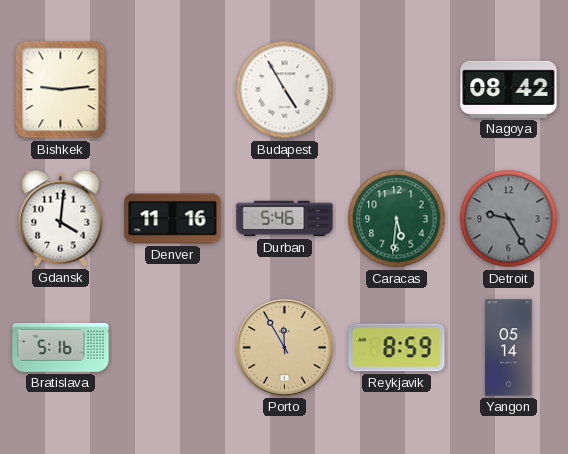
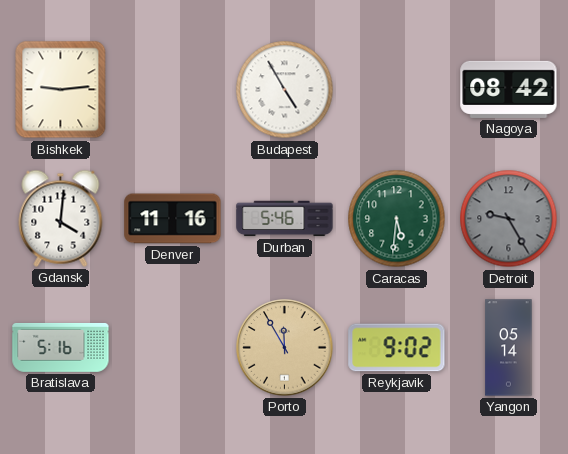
Reykjavik: 8:59 -> 9:02 (397, 348)
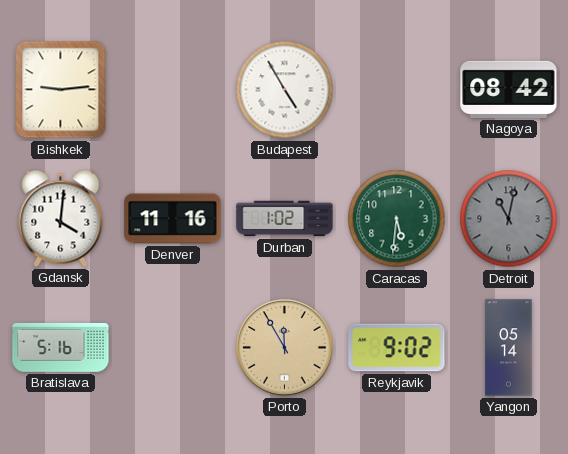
Durban: 5:46 -> 1:02 (285, 219)
Detroit: 9:25 -> 11:02 (509, 219)
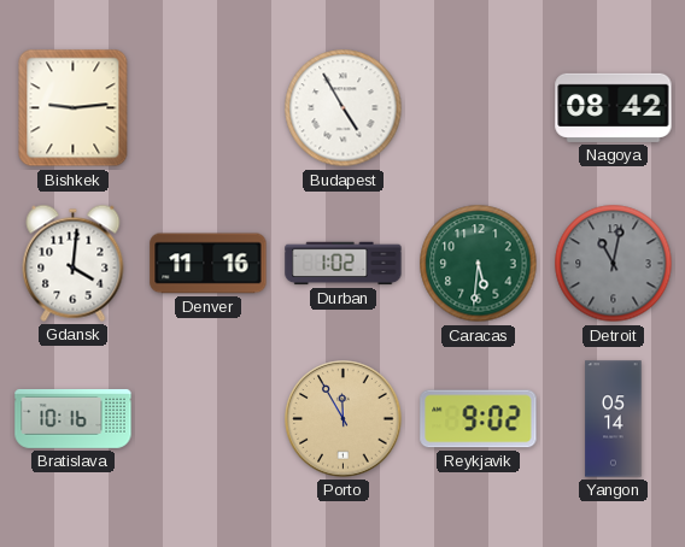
Bratislava: 5:16 -> 10:16 (74, 418)
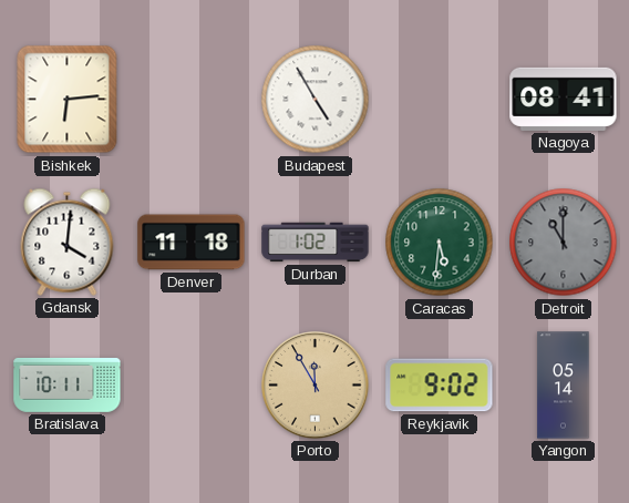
Bishkek: 9:14 -> 6:14 (68, 100)
Nagoya: 08:42 -> 08:41 (564, 99)
Denver: 11:16 -> 11:18 (192, 243)
Detroit: 11:02 -> 11:00 (564, 243)
Bratislava: 10:16 -> 10:11 (68, 384)
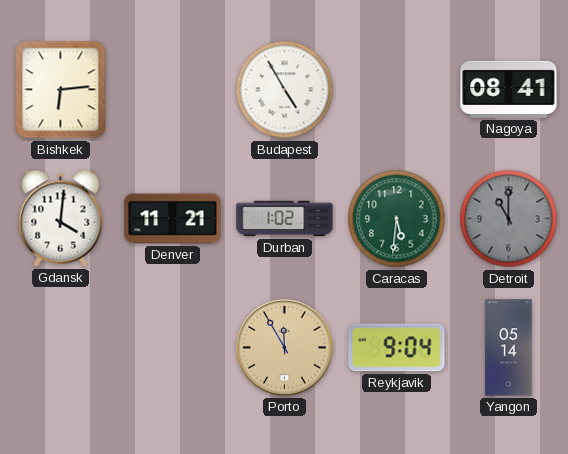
Denver: 11:18 -> 11:21 (173, 219)
Bratislava: 10:11 -> none (68, 384)
Reykjavik: 9:02 -> 9:04 (397, 348)
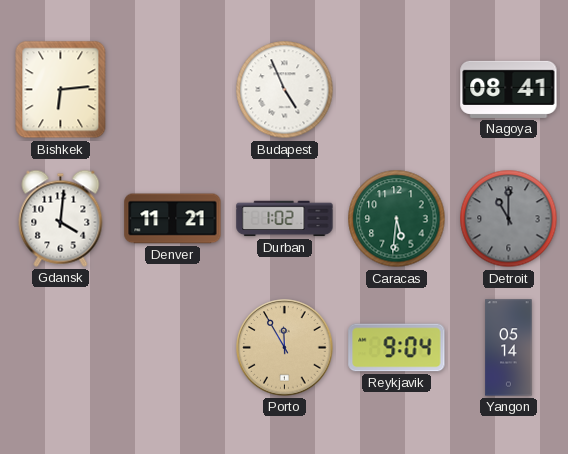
Budapest: 4:55 -> 4:56 (285, 90)
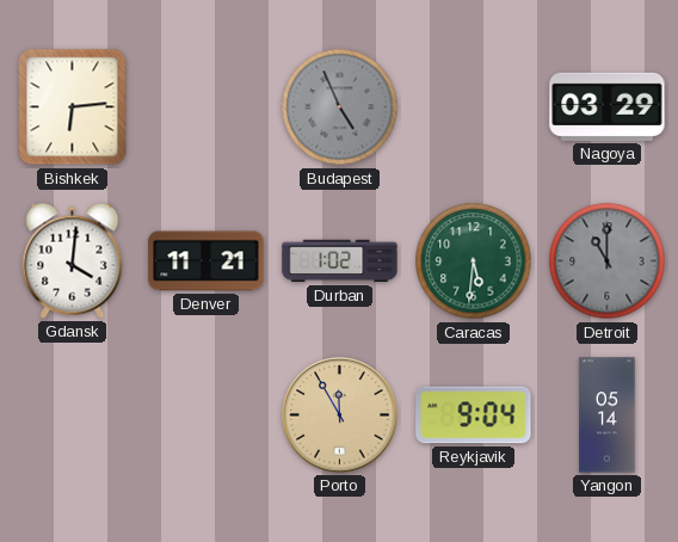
Budapest dial: white -> grey (340, 107)
Nagoya: 08:41 -> 03:29 (608, 106)
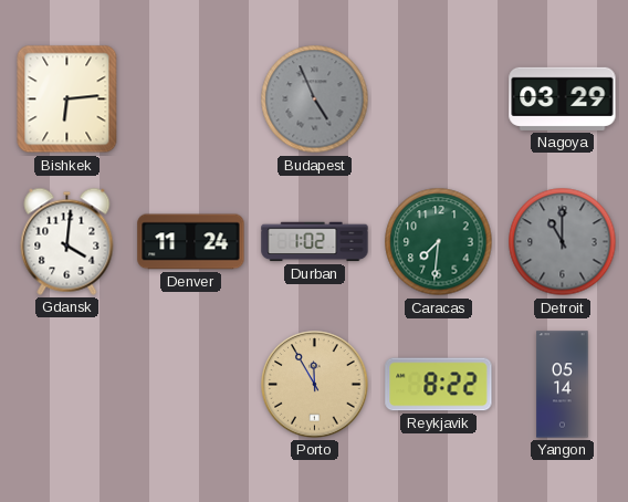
Denver: 11:21 -> 11:24 (191, 242)
Caracas: 5:31 -> 7:31 (439, 242)
Reykjavik: 9:04 -> 8:22 (439, 385)
